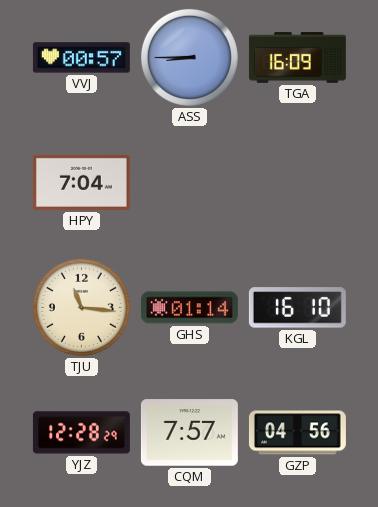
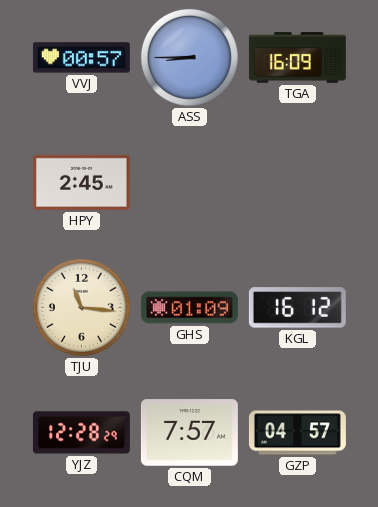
HPY: 7:04 -> 2:45 (81, 182)
GHS: 01:14 -> 01:09 (189, 308)
KGL: 16:10 -> 16:12 (297, 308)
GZP: 04:56 -> 04:57 (297, 433)
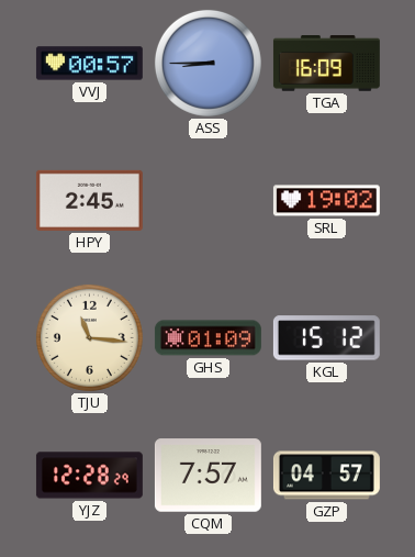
SRL: none -> 19:02 (326, 201)
KGL: 16:12 -> 15:12 (326, 338)
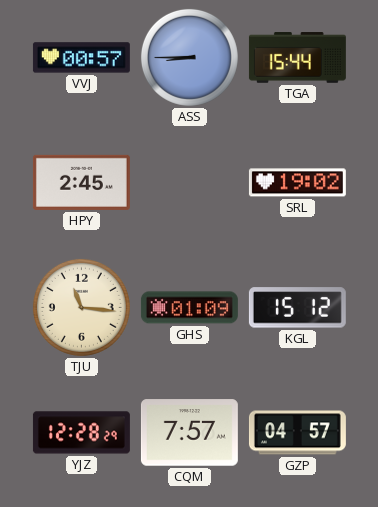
TGA: 16:09 -> 15:44 (297, 58)
